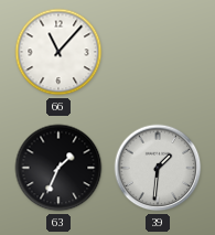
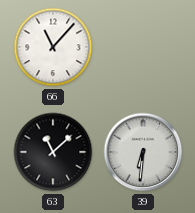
63: 1:34 -> 11:08 (53, 152)
39: 1:31 -> 6:31 (143, 152)
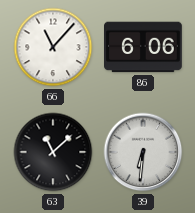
86: none -> 6:06 (144, 47)
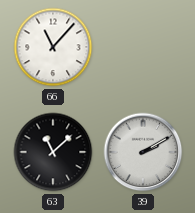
86: 6:06 -> none (144, 47)
39: 6:31 -> 2:10 (143, 152)
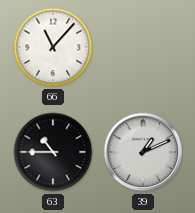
63: 11:08 -> 10:45 (53, 152)
39: 2:10 -> 1:11 (143, 152)
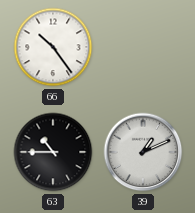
66: 11:07 -> 10:24 (53, 47)
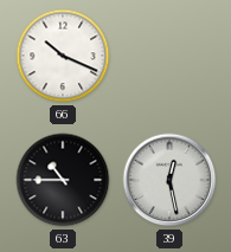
66: 10:24 -> 10:19 (63, 56)
39: 1:11 -> 12:28 (169, 180)
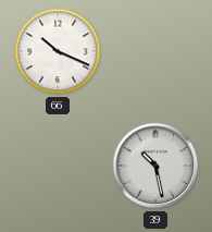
63: 10:45 -> none (63, 180)
39: 12:28 -> 10:28 (155, 166)
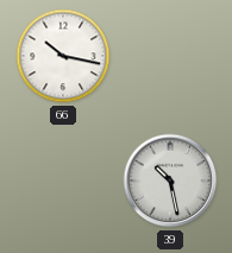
66: 10:19 -> 10:17 (63, 56)
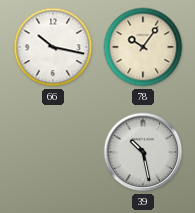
78: none -> 10:06 (143, 47)
